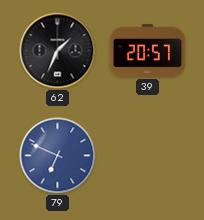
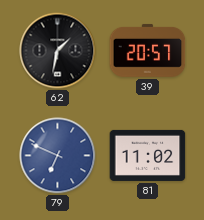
62: 1:34 -> 1:32 (58, 51)
81: none -> 11:02 (148, 155)
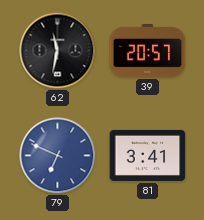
62: 1:32 -> 11:32 (58, 51)
81: 11:02 -> 3:41 (148, 155)
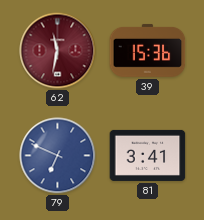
62 dial: black -> burgundy (58, 51)
39: 20:57 -> 15:36 (148, 51)
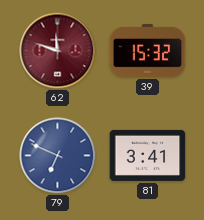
62: 11:32 -> 11:48 (58, 51)
39: 15:36 -> 15:32 (148, 51)
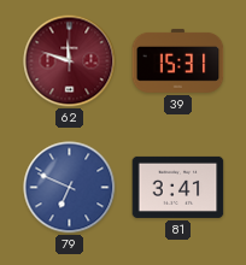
39: 15:32 -> 15:31 (178, 61)
